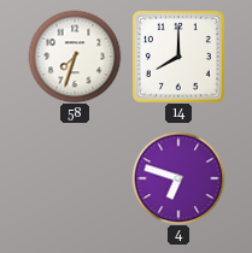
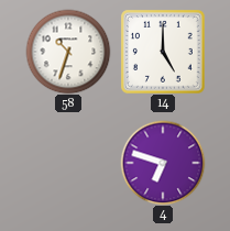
58: 7:33 -> 10:33 (68, 52)
14: 8:00 -> 5:00 (163, 52)
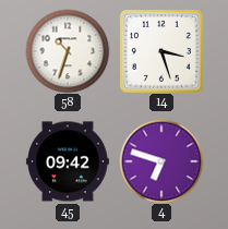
14: 5:00 -> 3:27 (161, 51)
45: none -> 09:42 (68, 161)
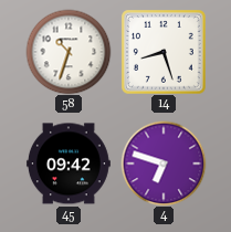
14: 3:27 -> 8:27 (164, 52)
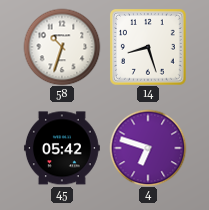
45: 09:42 -> 05:42 (62, 148)
